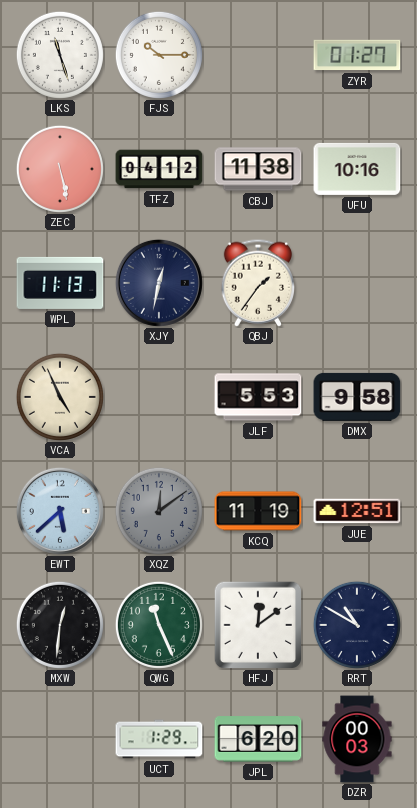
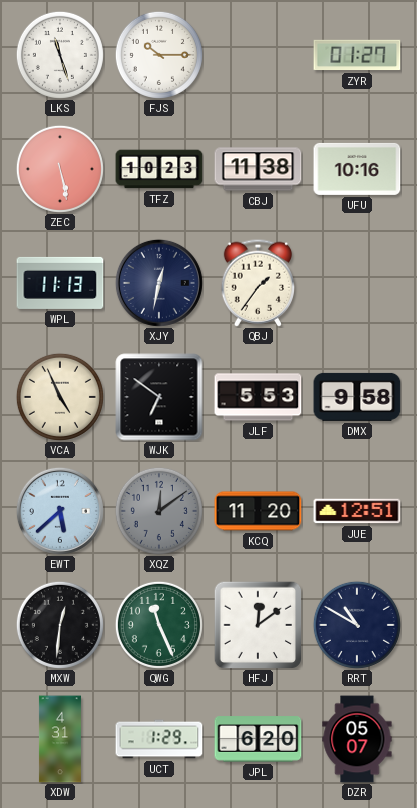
TFZ: 04:12 -> 10:23 (159, 169)
WJK: none -> 6:51 (159, 397)
KCQ: 11:19 -> 11:20 (258, 511)
XDW: none -> 4:31 (60, 739)
DZR: 00:03 -> 05:07 (357, 739)
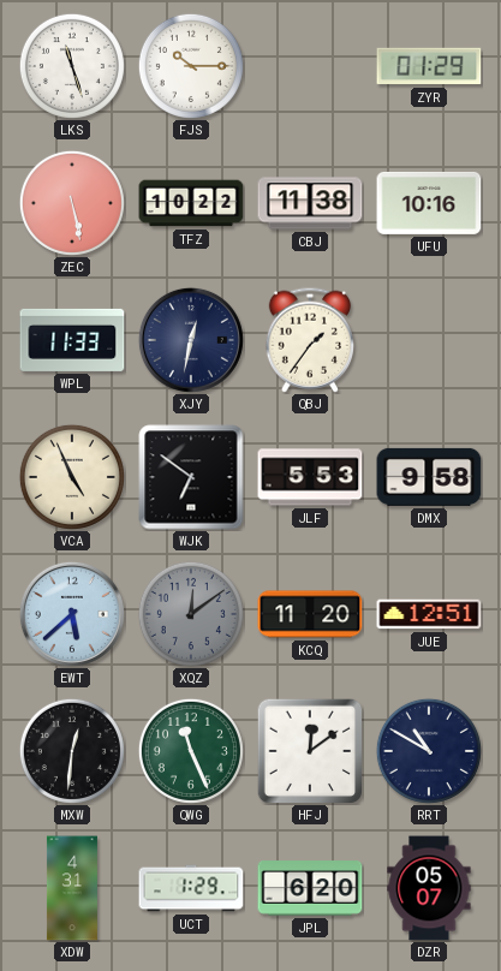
ZYR: 01:27 -> 01:29 (429, 66)
TFZ: 10:23 -> 10:22 (191, 203)
WPL: 11:13 -> 11:33 (72, 340)
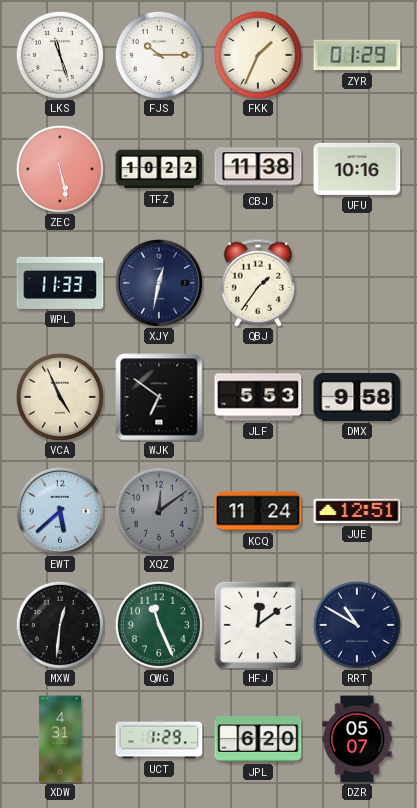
FKK: none -> 1:34 (258, 55)
KCQ: 11:20 -> 11:24 (258, 511)
